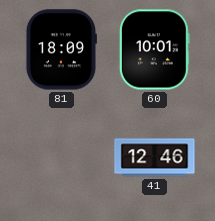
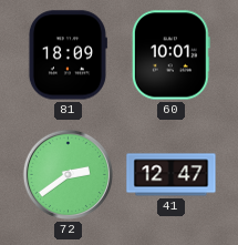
72: none -> 2:39 (68, 174)
41: 12:46 -> 12:47 (172, 175)
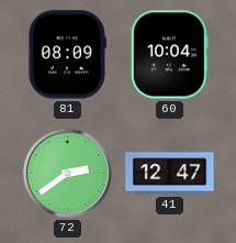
81: 18:09 -> 08:09 (67, 55)
60: 10:01 -> 10:04 (169, 55)
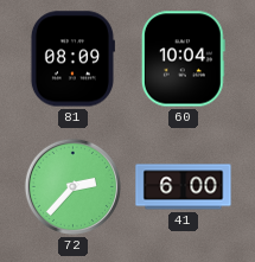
72: 2:39 -> 2:37 (72, 186)
41: 12:47 -> 6:00 (184, 187)
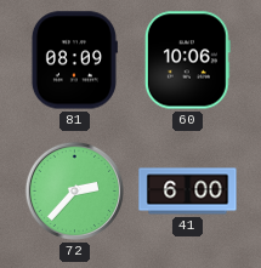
60: 10:04 -> 10:06 (187, 61)
